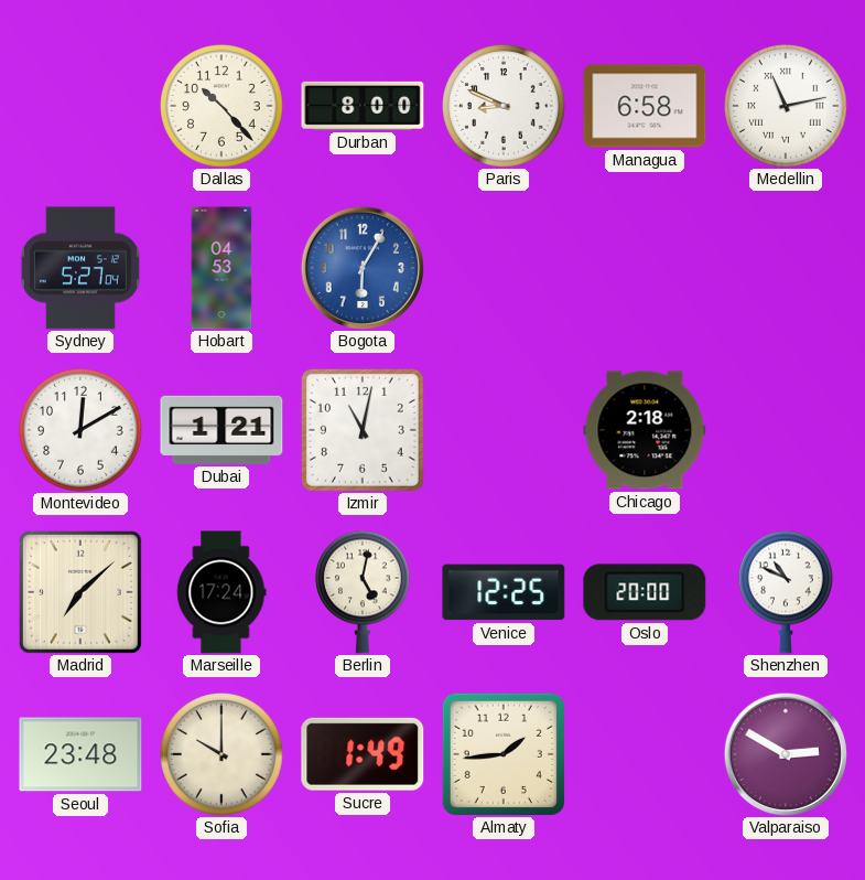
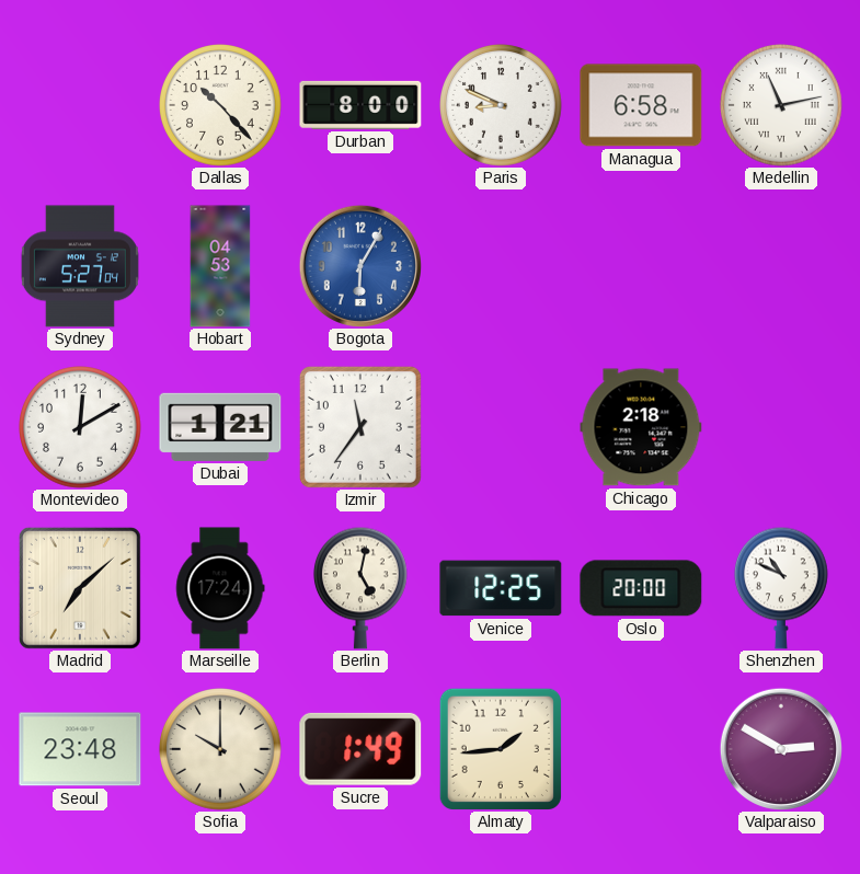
Izmir: 11:02 -> 11:36 (360, 427)
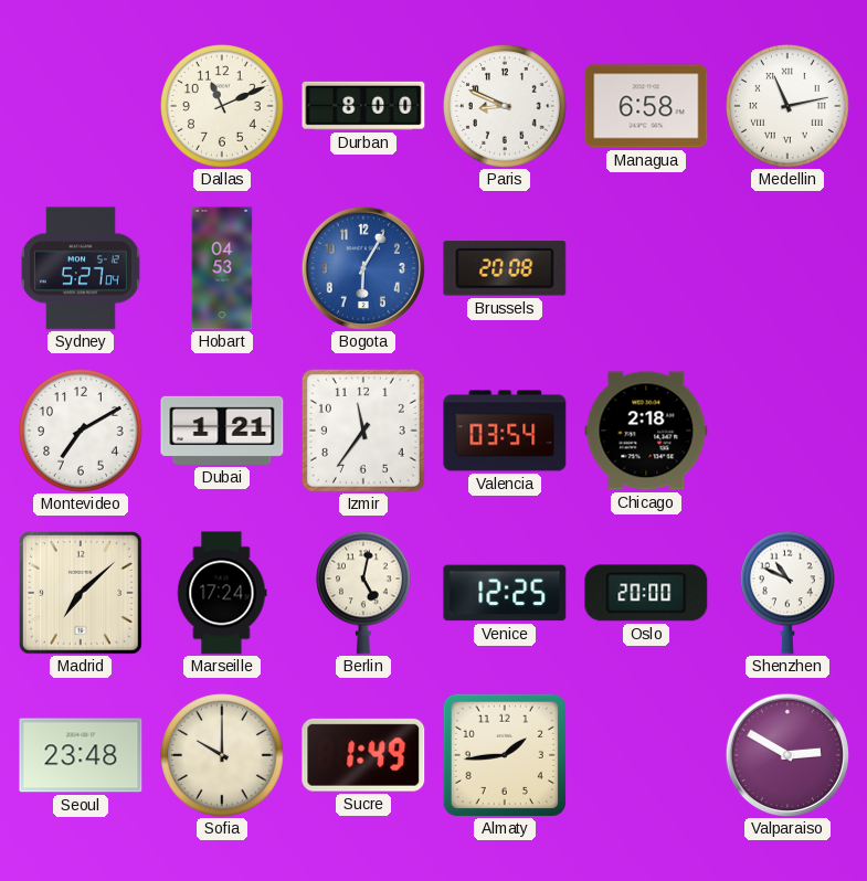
Dallas: 10:23 -> 11:11 (223, 107)
Brussels: none -> 20:08 (505, 268)
Montevideo: 12:10 -> 7:10 (82, 432)
Valencia: none -> 03:54 (505, 431)
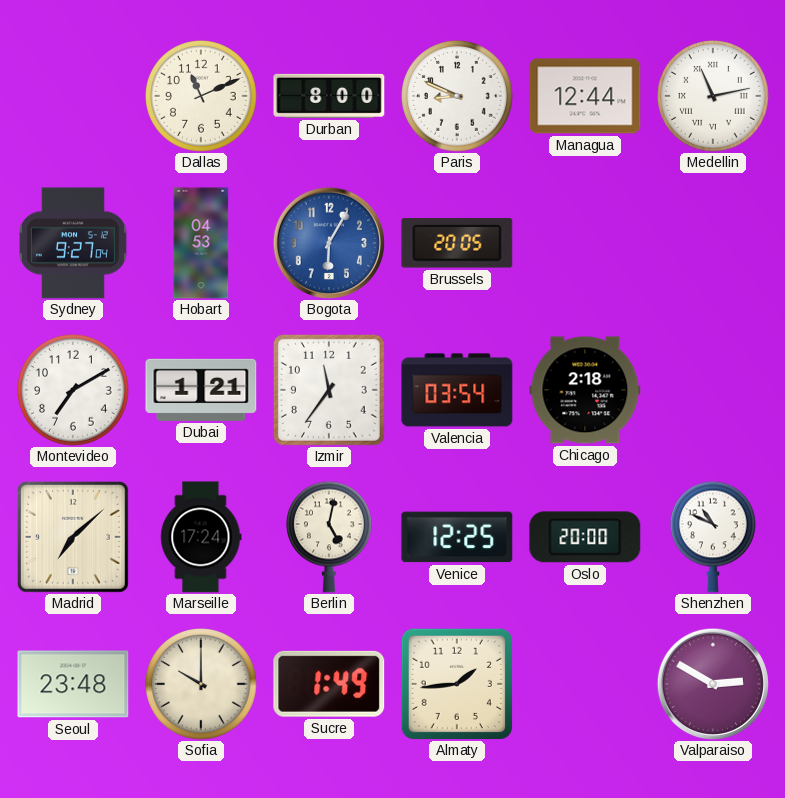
Managua: 6:58 -> 12:44 (585, 96)
Sydney: 5:27 -> 9:27 (73, 243)
Brussels: 20:08 -> 20:05 (457, 243)
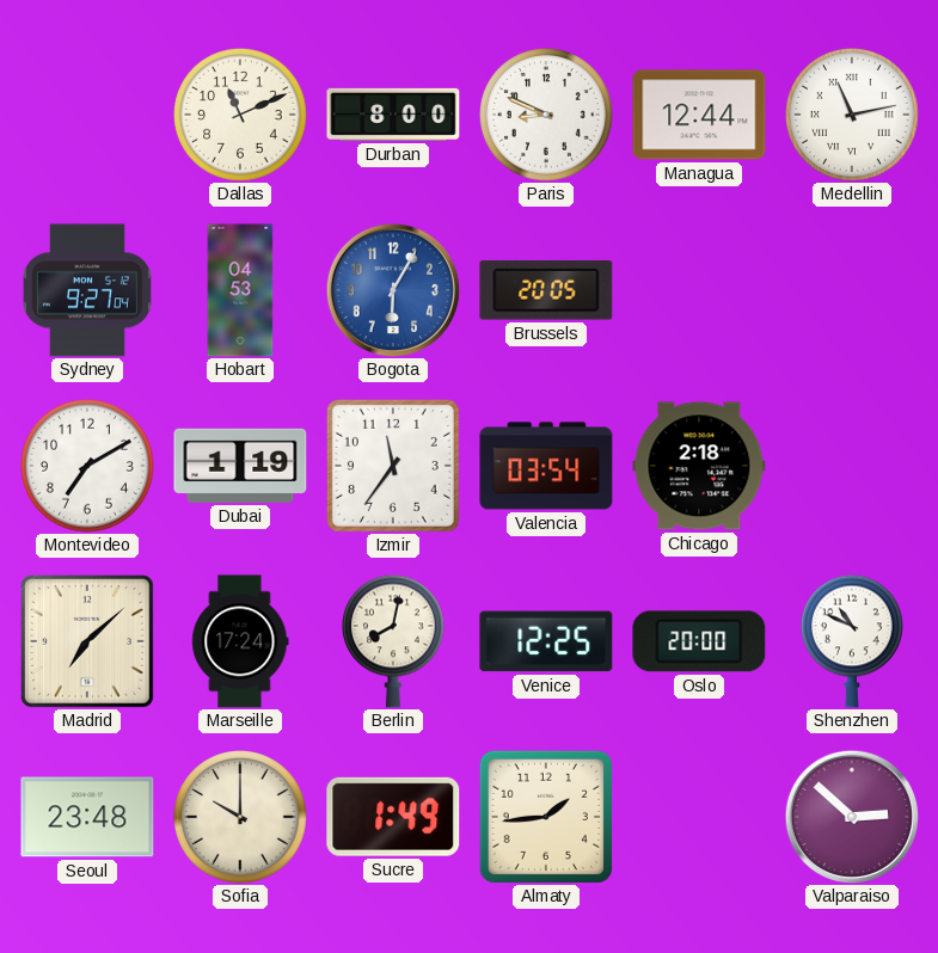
Dubai: 1:21 -> 1:19 (240, 466)
Berlin: 5:02 -> 8:02 (393, 641)
Valparaiso: 2:50 -> 2:52 (851, 816)
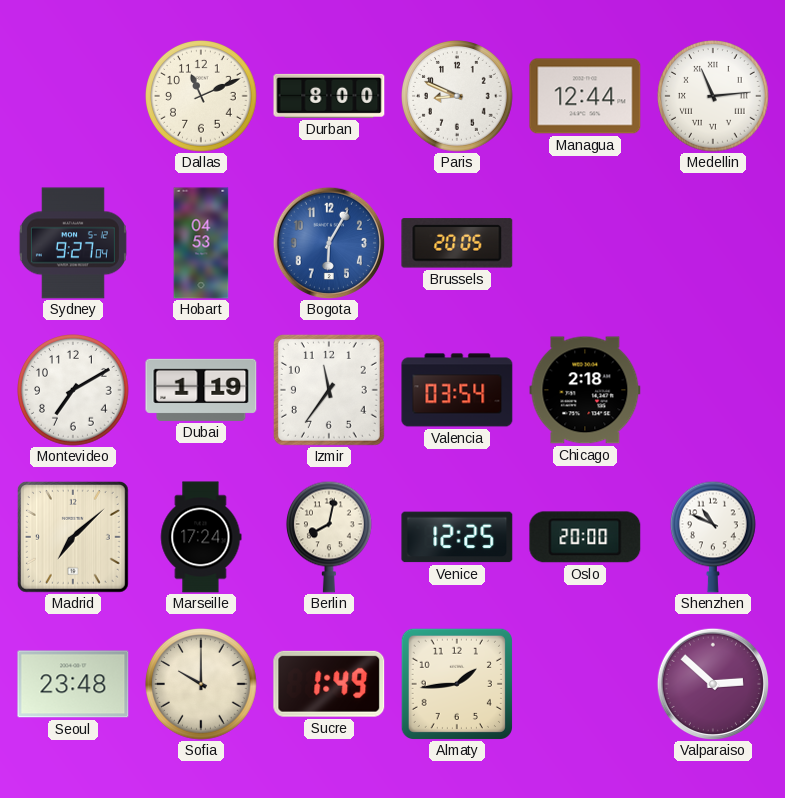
Medellin: 11:13 -> 11:14 (714, 97)
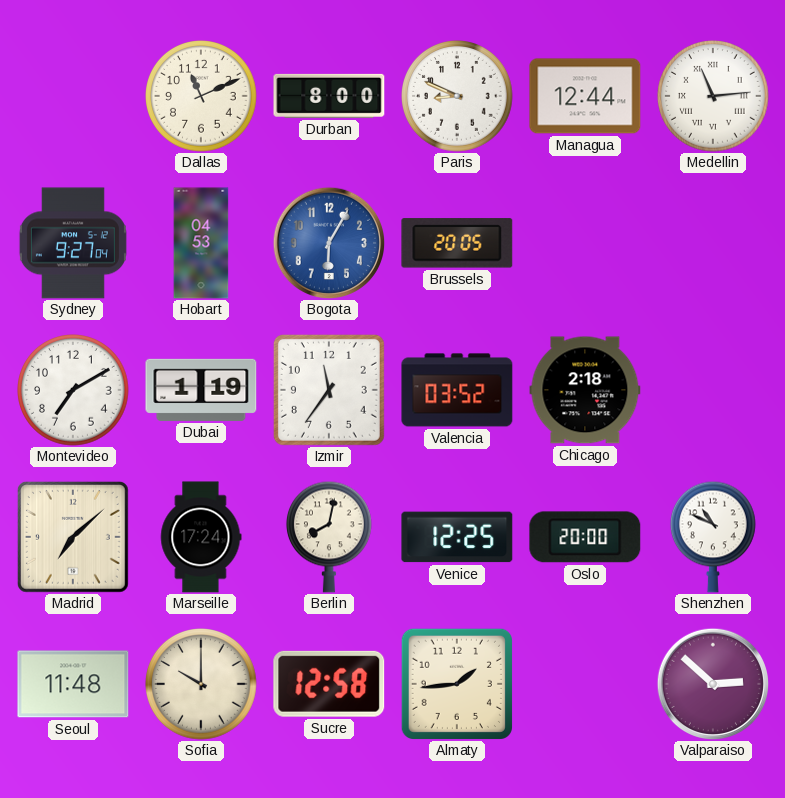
Valencia: 03:54 -> 03:52 (457, 390)
Seoul: 23:48 -> 11:48 (73, 684)
Sucre: 1:49 -> 12:58 (329, 684)
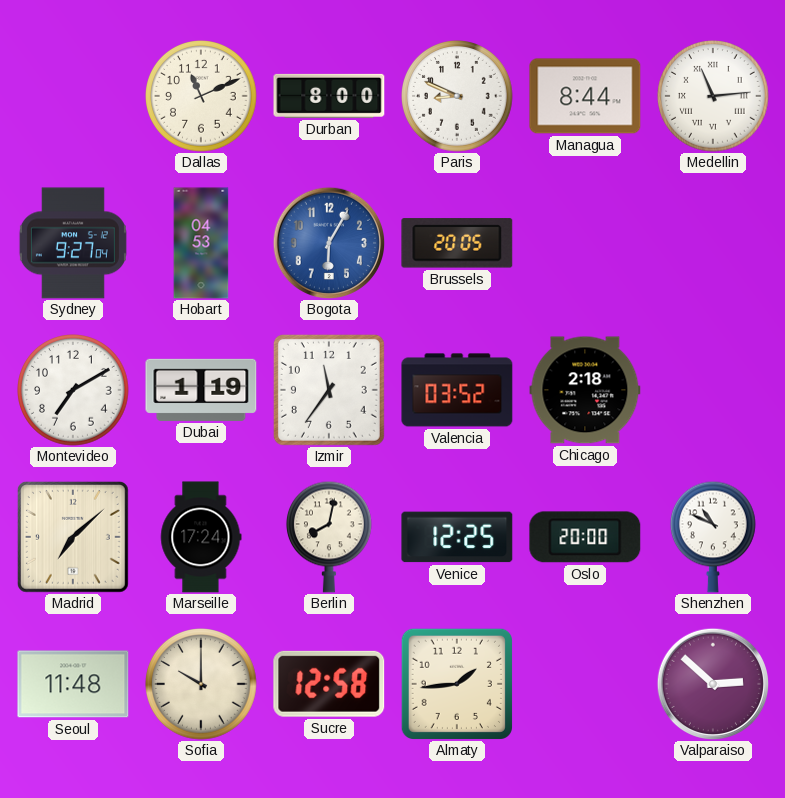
Managua: 12:44 -> 8:44 (585, 96)
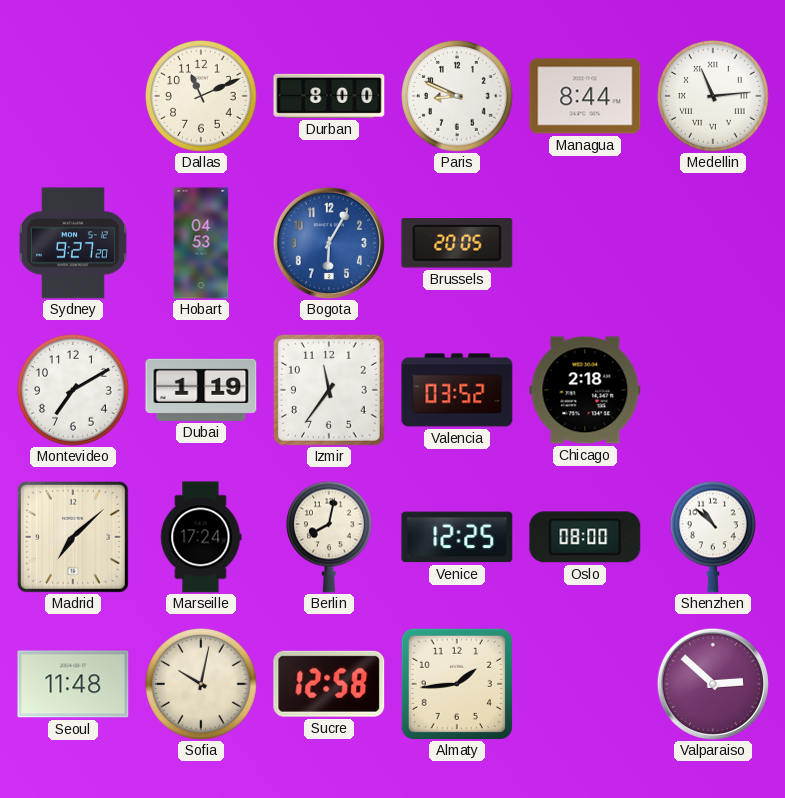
Sydney: 9:27:04 -> 9:27:20 (73, 243)
Oslo: 20:00 -> 08:00 (585, 537)
Shenzhen: 10:49 -> 10:52 (713, 537)
Sofia: 10:00 -> 10:02 (202, 685)
